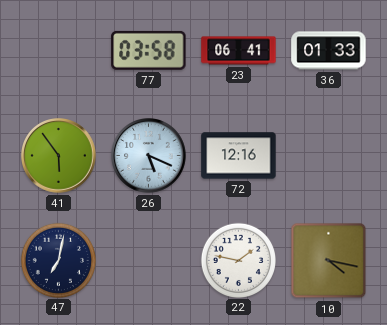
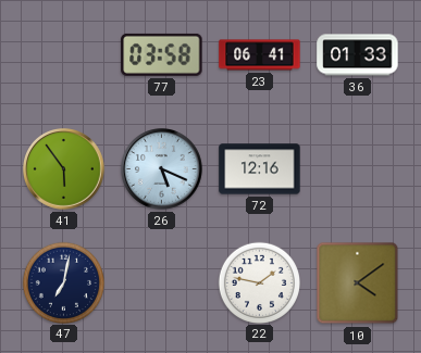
10: 4:17 -> 4:09 (358, 283)
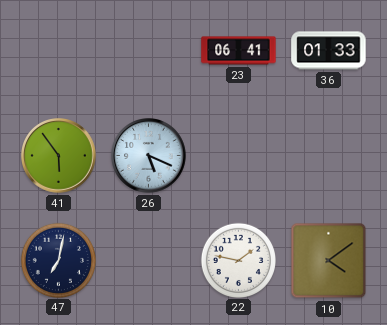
77: 03:58 -> none (162, 54)
72: 12:16 -> none (260, 169)
